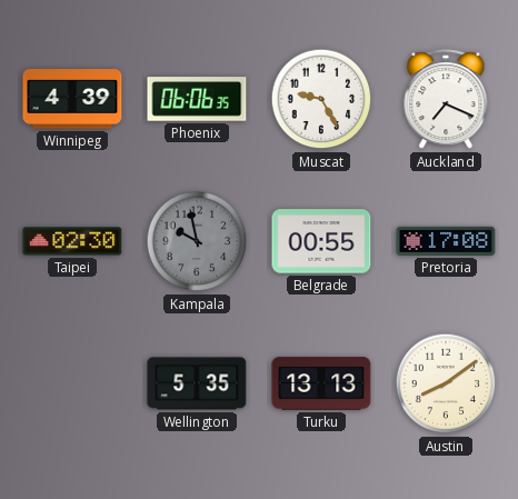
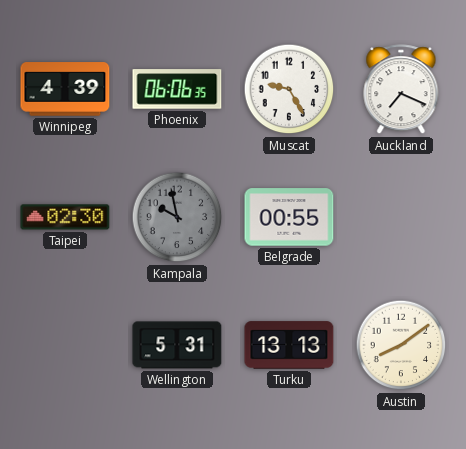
Pretoria: 17:08 -> none (446, 241)
Wellington: 5:35 -> 5:31 (177, 345)
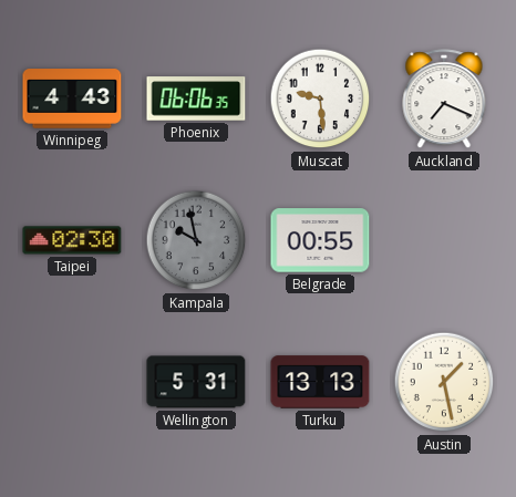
Winnipeg: 4:39 -> 4:43 (72, 99)
Muscat: 9:25 -> 9:29 (320, 99)
Austin: 8:09 -> 1:28 (444, 382)
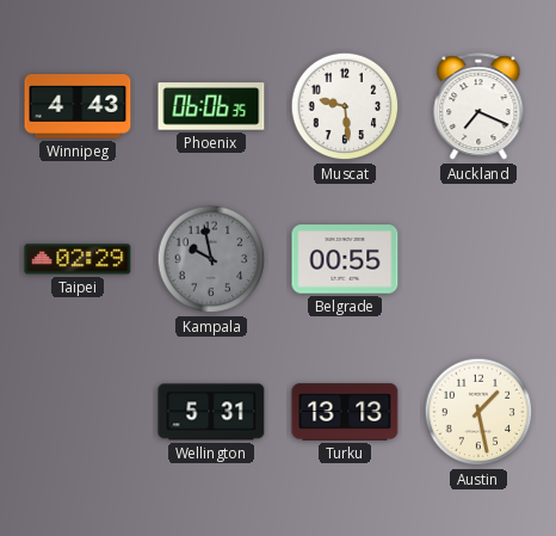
Taipei: 02:30 -> 02:29 (78, 259)
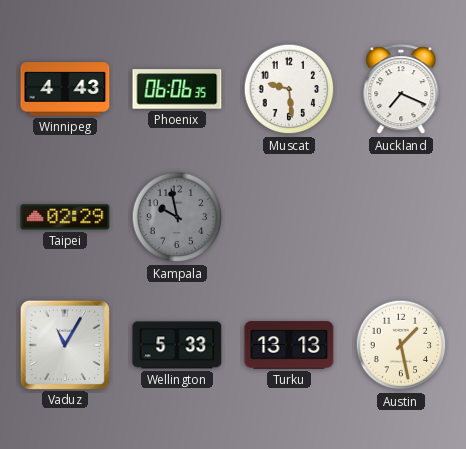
Belgrade: 00:55 -> none (345, 259)
Vaduz: none -> 11:05 (64, 344)
Wellington: 5:31 -> 5:33 (177, 345)
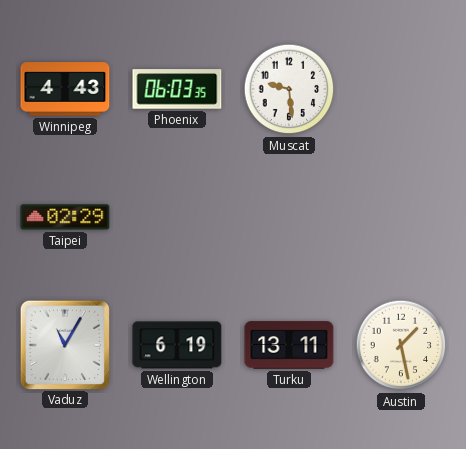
Phoenix: 06:06 -> 06:03 (177, 89)
Auckland: 7:19 -> none (401, 90)
Kampala: 9:58 -> none (177, 217)
Wellington: 5:33 -> 6:19 (177, 345)
Turku: 13:13 -> 13:11 (289, 345)
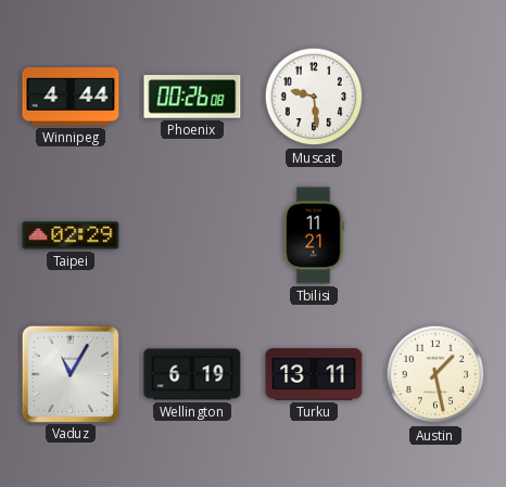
Winnipeg: 4:43 -> 4:44 (71, 97)
Phoenix: 06:03 -> 00:26 (192, 97)
Tbilisi: none -> 11:21 (314, 235)
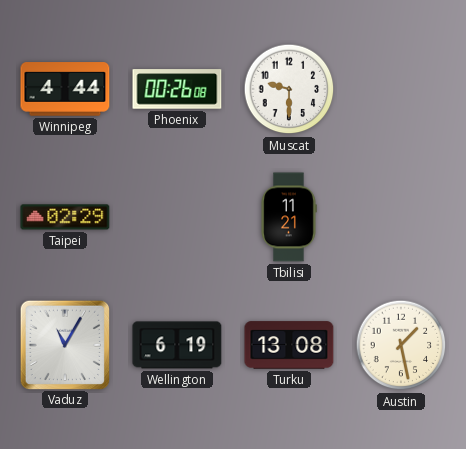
Muscat: 9:29 -> 9:30 (289, 89)
Turku: 13:11 -> 13:08 (289, 345)
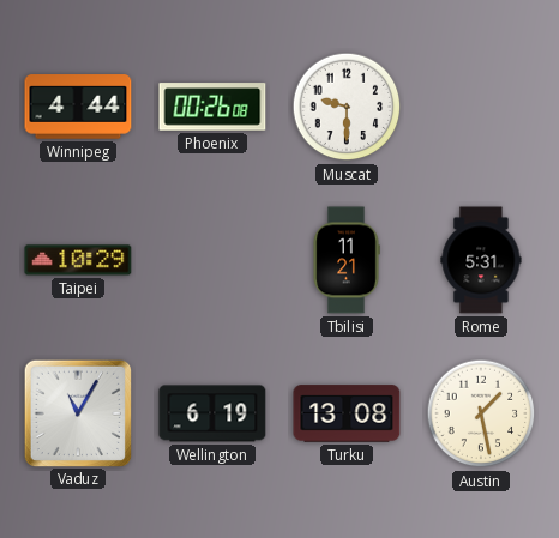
Taipei: 02:29 -> 10:29 (78, 260)
Rome: none -> 5:31 (481, 260)
